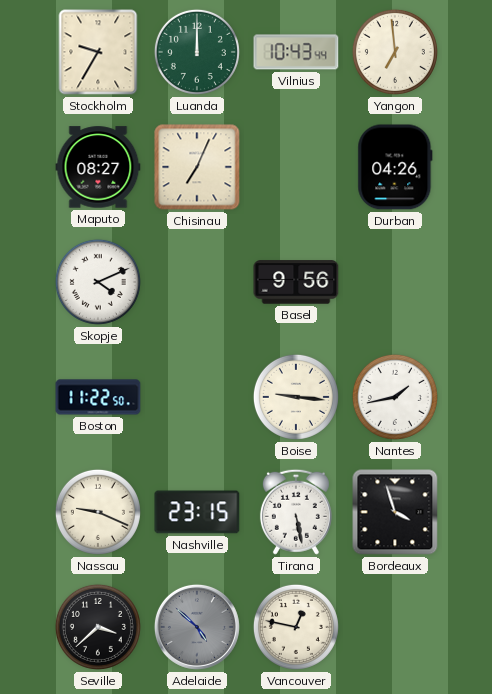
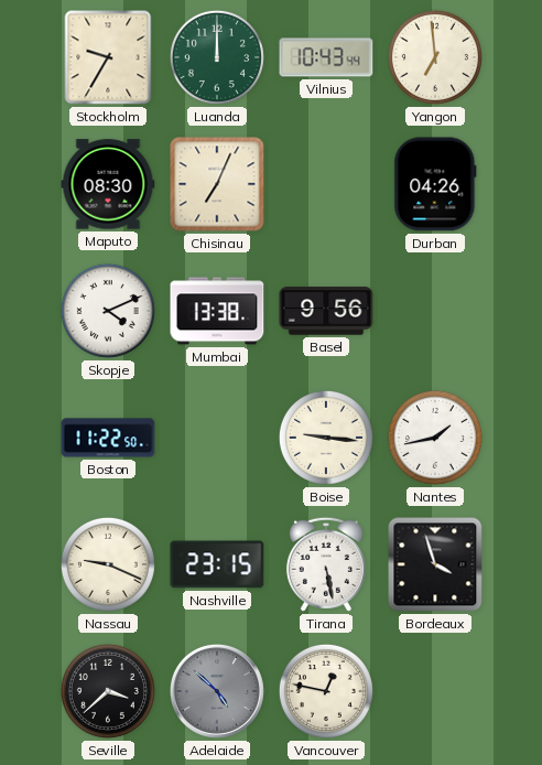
Maputo: 08:27 -> 08:30 (108, 184)
Mumbai: none -> 13:38 (217, 311)
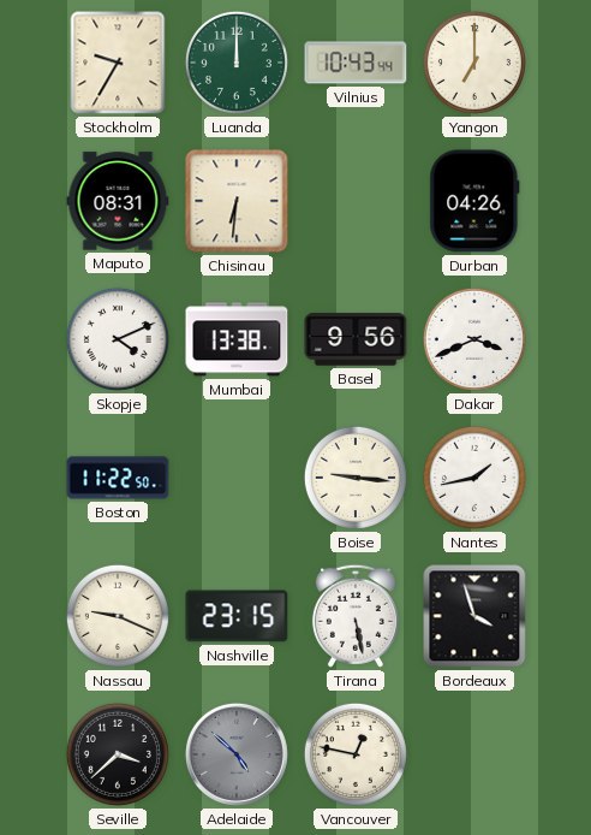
Yangon: 6:59 -> 7:00 (474, 63)
Maputo: 08:30 -> 08:31 (118, 201)
Chisinau: 7:04 -> 6:31 (237, 201)
Dakar: none -> 3:41 (474, 339)
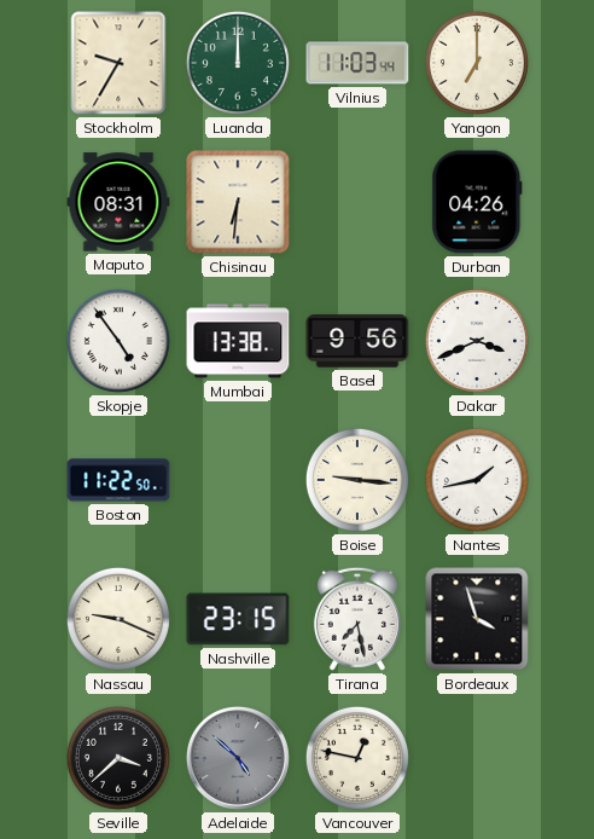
Vilnius: 10:43 -> 11:03 (357, 63)
Skopje: 4:11 -> 4:54 (118, 341)
Tirana: 5:28 -> 7:28 (357, 619)
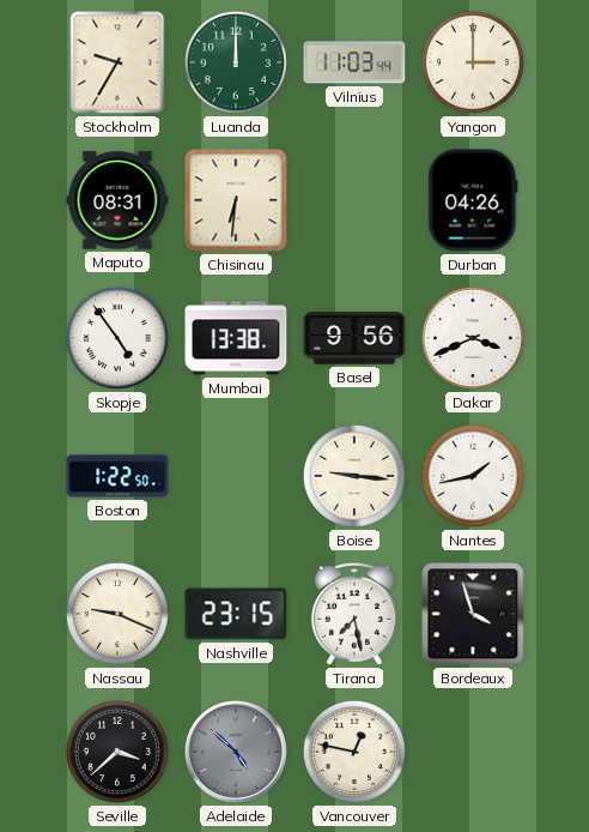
Yangon: 7:00 -> 3:00 (473, 62)
Boston: 11:22 -> 1:22 (117, 476)
